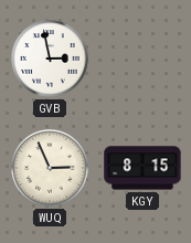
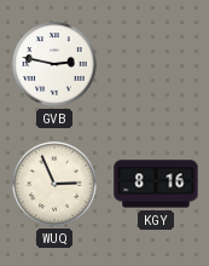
GVB: 2:58 -> 2:47 (54, 64)
KGY: 8:15 -> 8:16 (156, 184)
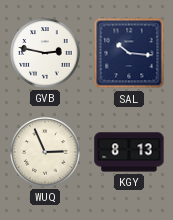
SAL: none -> 10:16 (129, 53)
KGY: 8:16 -> 8:13 (129, 152)
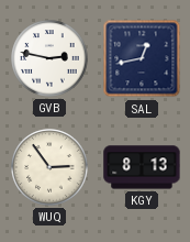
SAL: 10:16 -> 12:43 (142, 58)
WUQ: 2:56 -> 2:54 (49, 167)
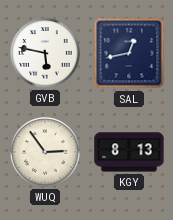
GVB: 2:47 -> 5:47 (45, 53)
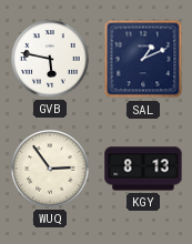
SAL: 12:43 -> 1:11 (143, 59)
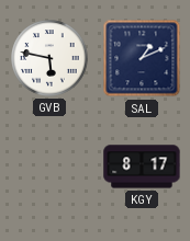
WUQ: 2:54 -> none (50, 169)
KGY: 8:13 -> 8:17 (142, 167)
